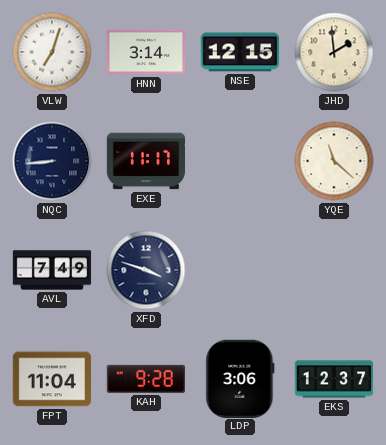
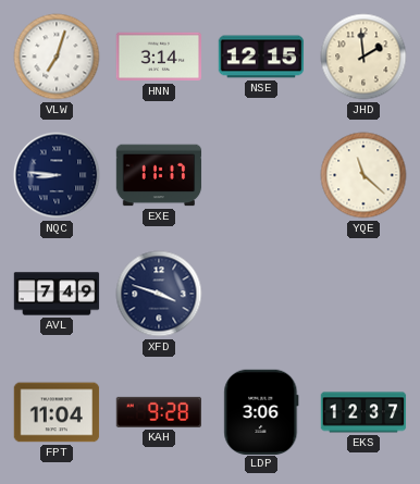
NQC: 8:44 -> 8:46 (57, 175)
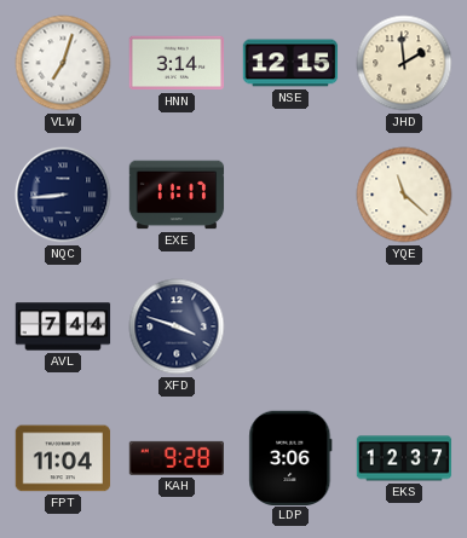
NQC: 8:46 -> 8:44 (63, 195)
AVL: 7:49 -> 7:44 (63, 326)
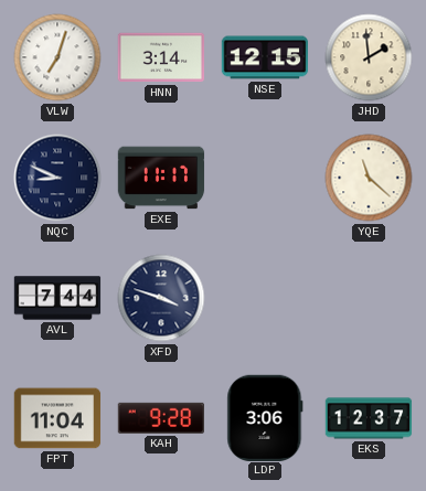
NQC: 8:44 -> 8:49 (57, 178)
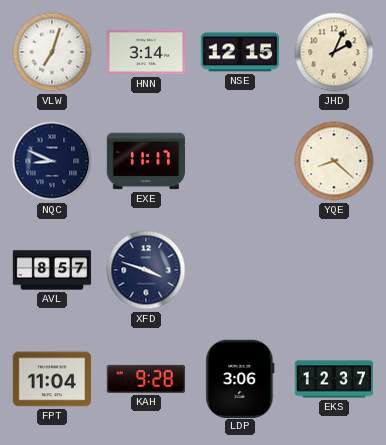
JHD: 1:59 -> 2:04 (334, 52)
YQE: 11:22 -> 8:22 (334, 161)
AVL: 7:44 -> 8:57 (52, 270)
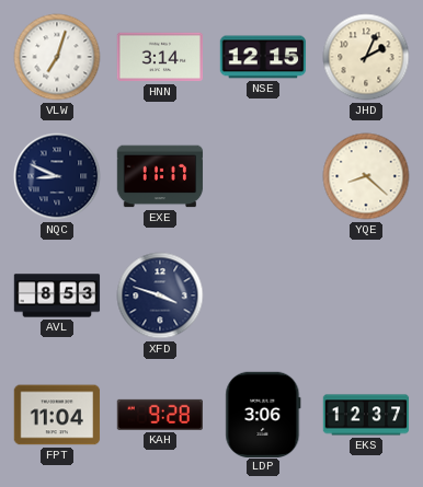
AVL: 8:57 -> 8:53 (57, 295)
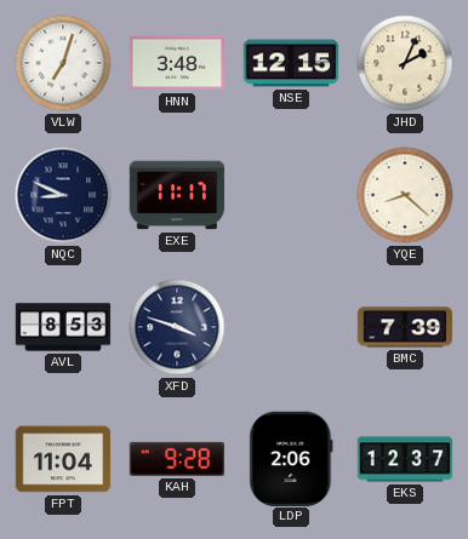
HNN: 3:14 -> 3:48 (177, 63)
BMC: none -> 7:39 (405, 327)
LDP: 3:06 -> 2:06 (291, 458)
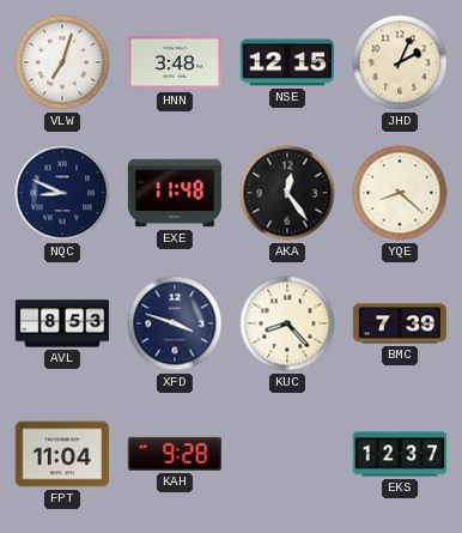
EXE: 11:17 -> 11:48 (175, 193)
AKA: none -> 12:24 (287, 193)
KUC: none -> 8:23 (287, 323)
LDP: 2:06 -> none (291, 458)
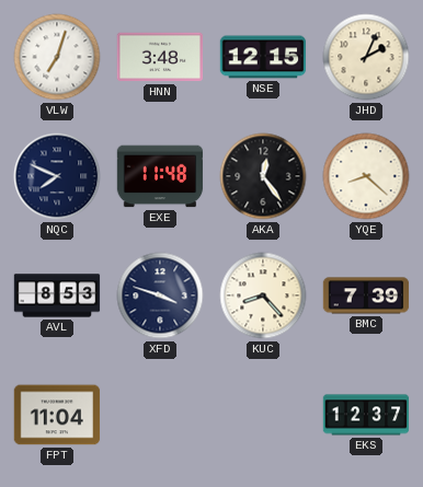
NQC: 8:49 -> 7:49 (57, 176)
KAH: 9:28 -> none (174, 454)
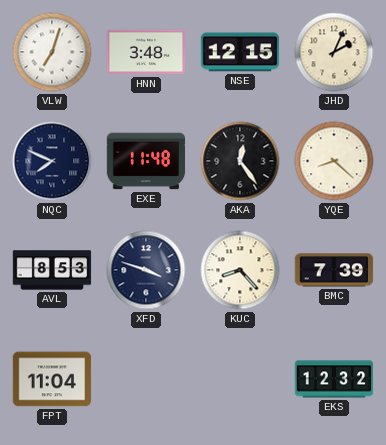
EKS: 12:37 -> 12:32 (334, 379)
